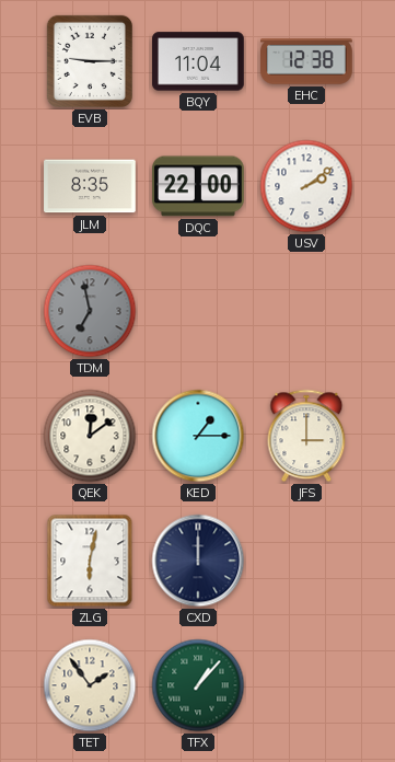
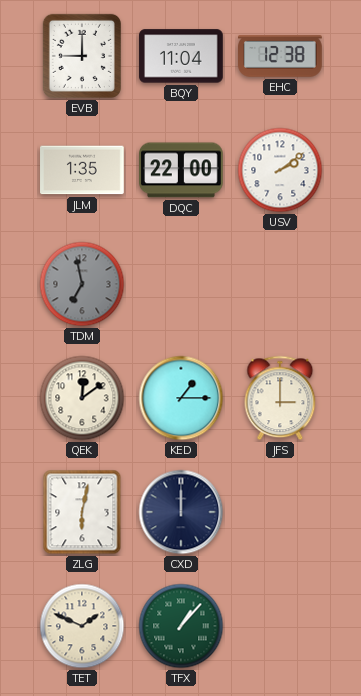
EVB: 9:15 -> 9:00 (82, 56)
JLM: 8:35 -> 1:35 (82, 170)
TET: 1:54 -> 1:49 (82, 626)
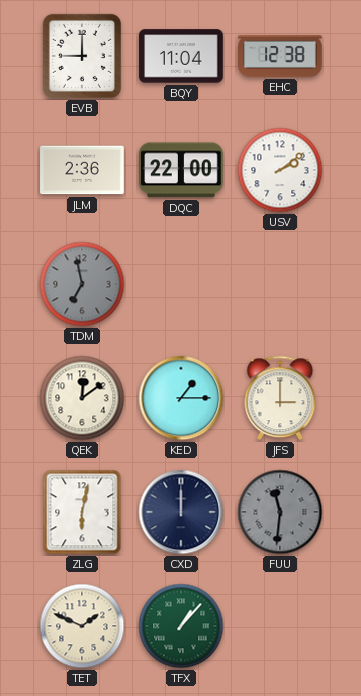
JLM: 1:35 -> 2:36 (82, 170)
FUU: none -> 11:31 (280, 512)
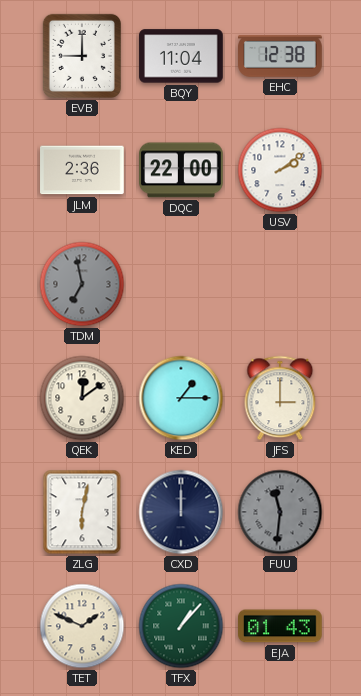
EJA: none -> 01:43 (281, 626)
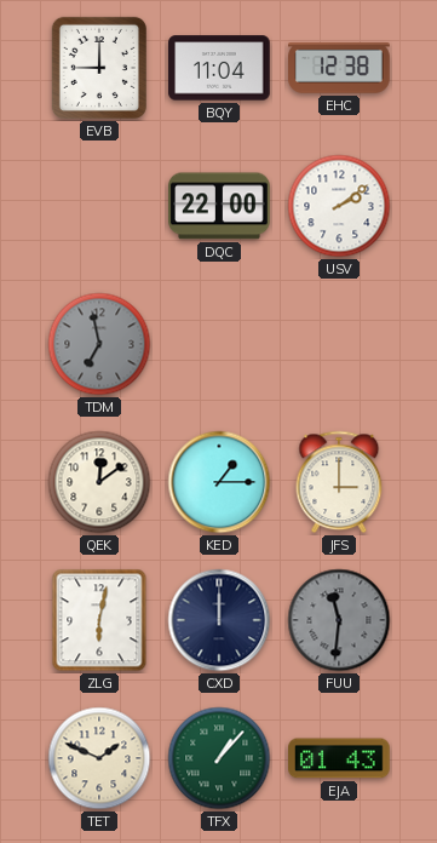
JLM: 2:36 -> none (82, 170)
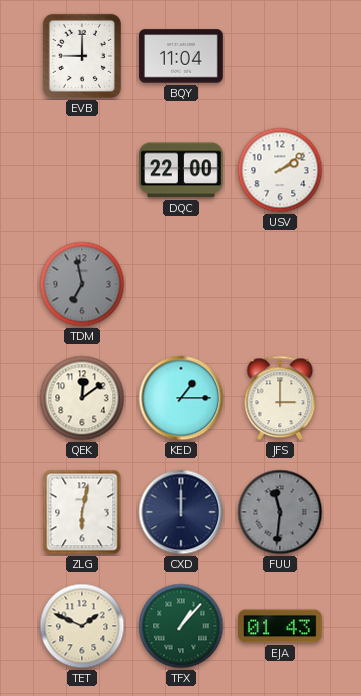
EHC: 12:38 -> none (339, 69)
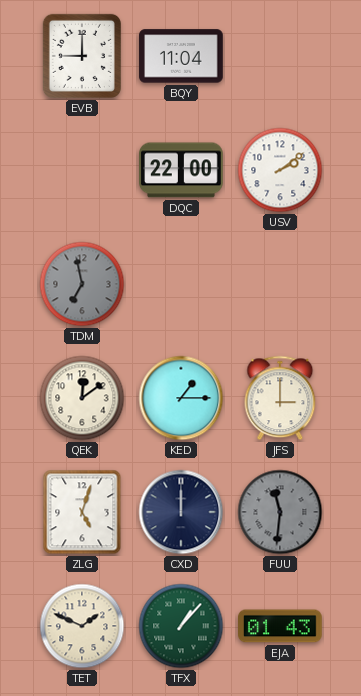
ZLG: 6:02 -> 5:03 (82, 512)
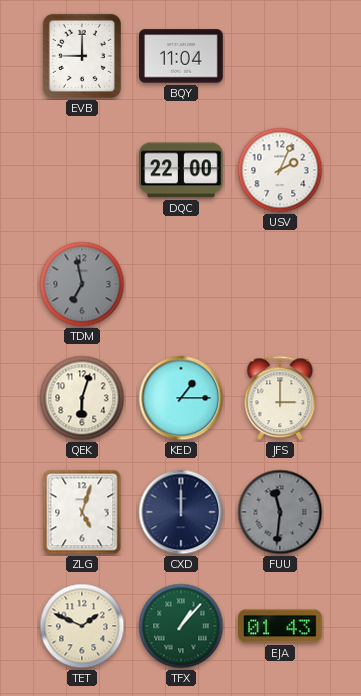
USV: 2:09 -> 2:04 (280, 170)
QEK: 12:09 -> 6:03 (82, 398)
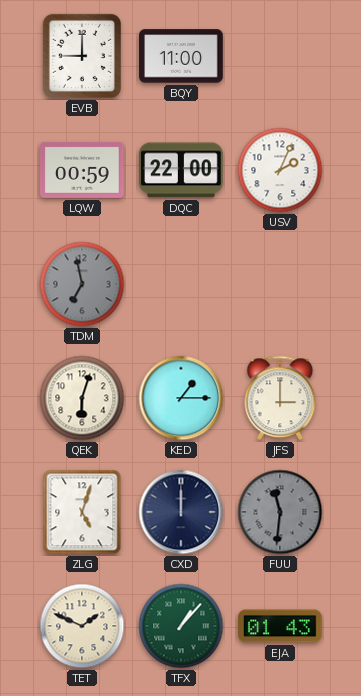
BQY: 11:04 -> 11:00 (181, 56)
LQW: none -> 00:59 (82, 170)
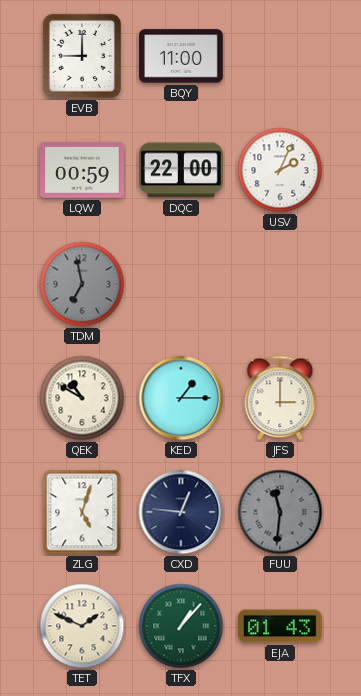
QEK: 6:03 -> 10:50 (82, 398)
CXD: 12:00 -> 12:46 (181, 512)
